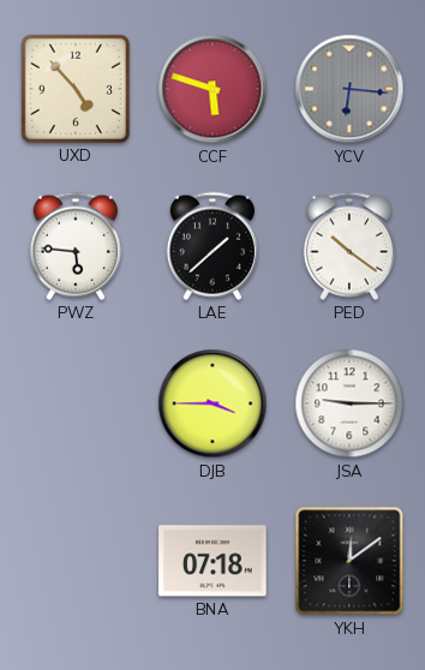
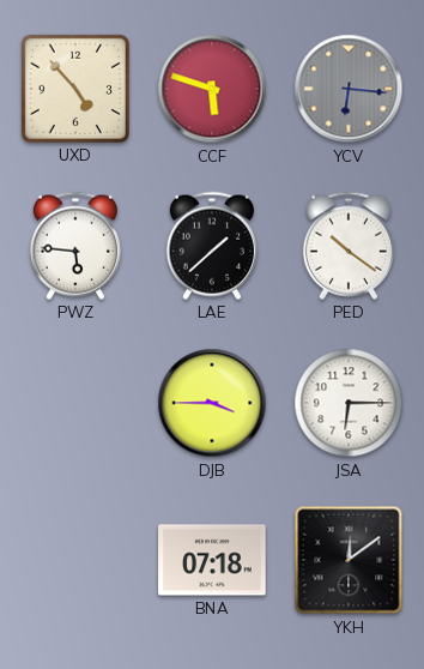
JSA: 9:15 -> 6:15 (349, 403)
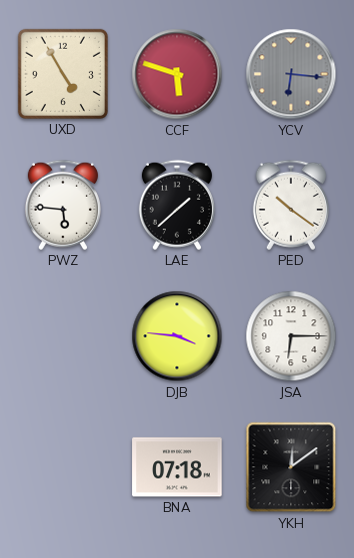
UXD: 4:53 -> 4:55 (63, 74)
DJB: 3:45 -> 3:46 (177, 336)
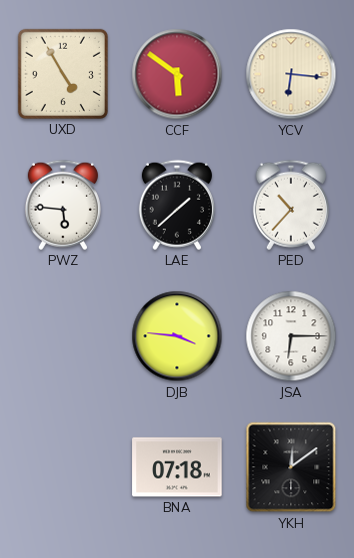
CCF: 5:48 -> 5:51 (177, 74)
YCV dial: grey -> cream (291, 74)
PED: 10:21 -> 10:37 (291, 205)
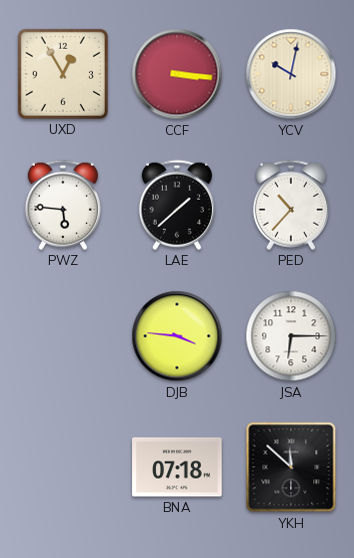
UXD: 4:55 -> 12:55 (63, 74)
CCF: 5:51 -> 3:16 (177, 74)
YCV: 6:16 -> 10:02 (291, 74)
YKH: 12:09 -> 11:52 (291, 467)
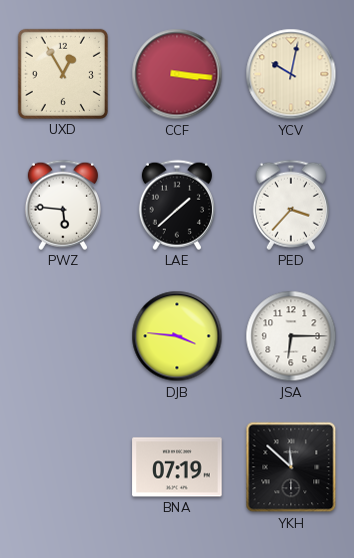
PED: 10:37 -> 3:37 (291, 205)
BNA: 07:18 -> 07:19 (177, 467)
